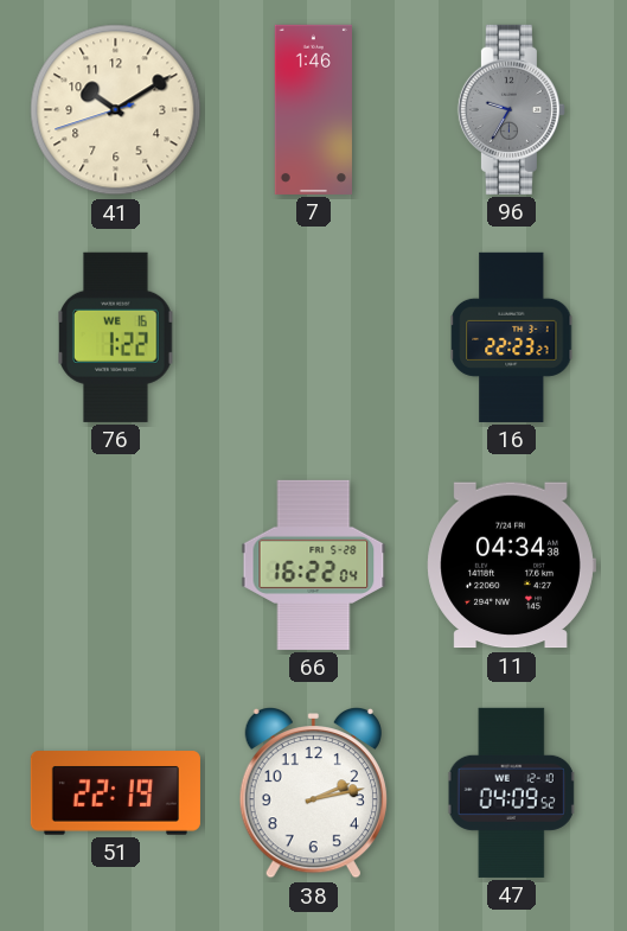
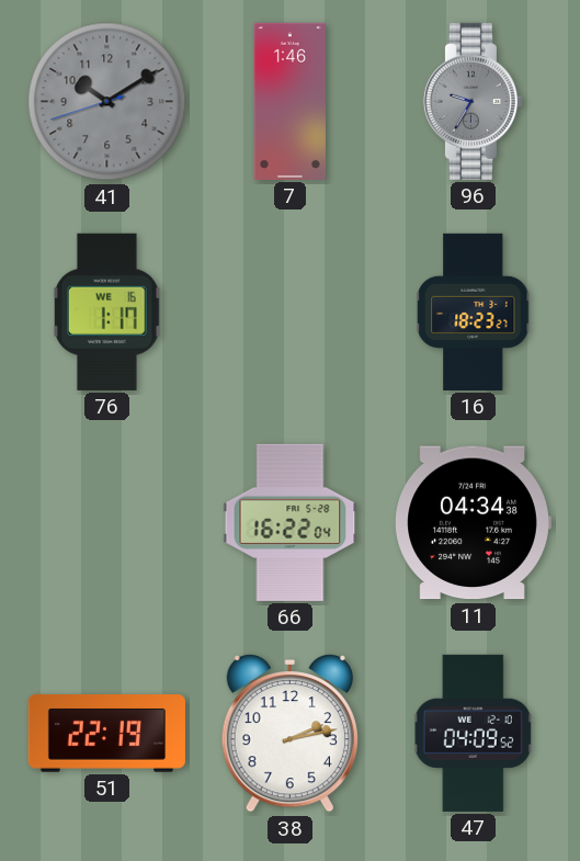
41 dial: cream -> grey (107, 102)
76: 1:22 -> 1:17 (107, 311)
16: 22:23 -> 18:23 (474, 311)
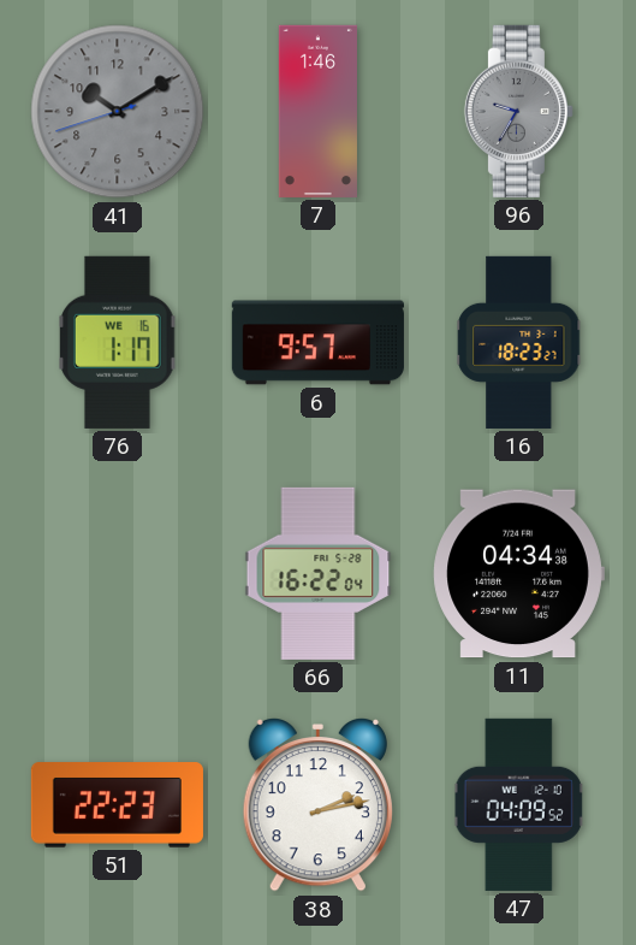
6: none -> 9:57 (317, 343)
51: 22:19 -> 22:23 (117, 805)
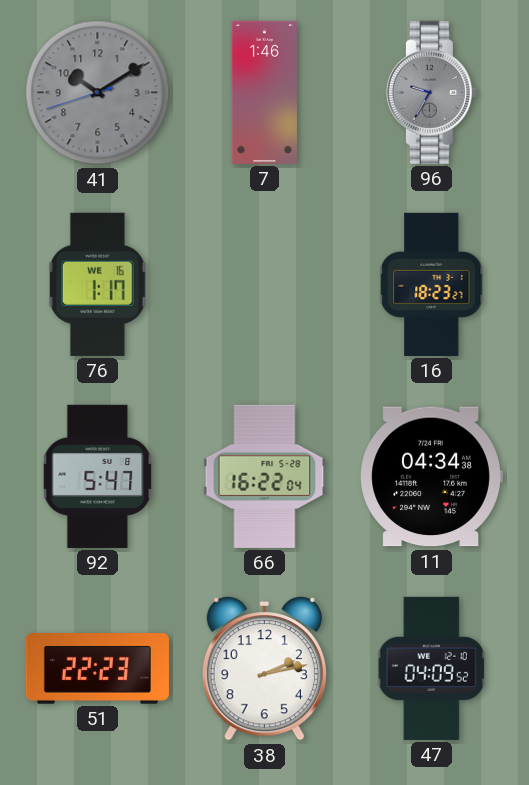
6: 9:57 -> none (317, 343)
92: none -> 5:47 (98, 476)
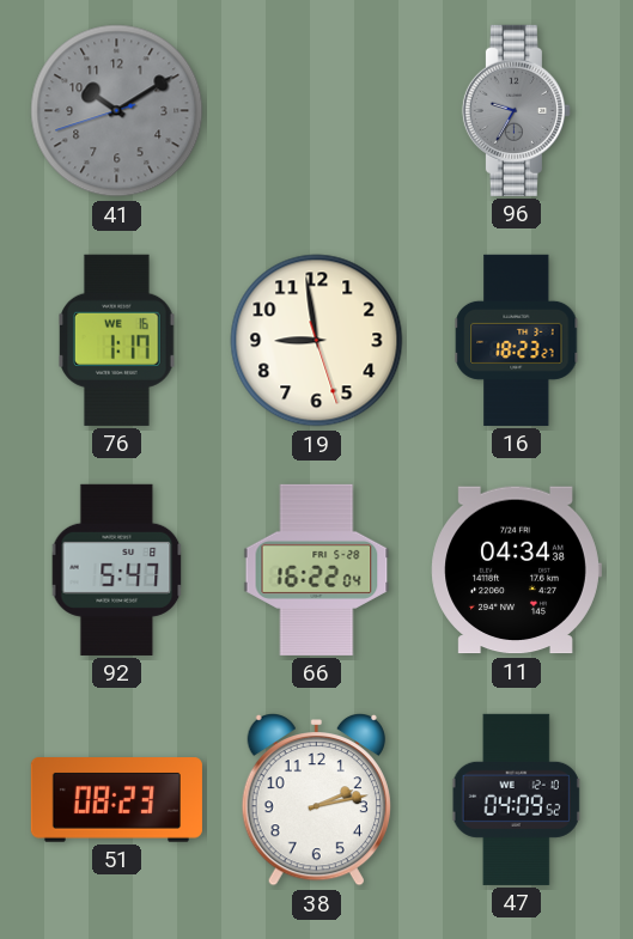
7: 1:46 -> none (264, 92)
19: none -> 8:58 (317, 341)
51: 22:23 -> 08:23 (116, 800)
